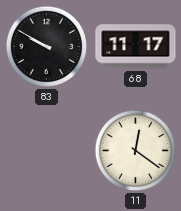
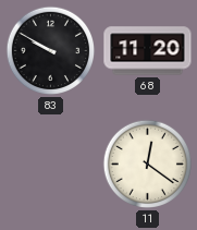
68: 11:17 -> 11:20 (148, 51)
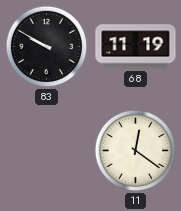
68: 11:20 -> 11:19 (136, 47)
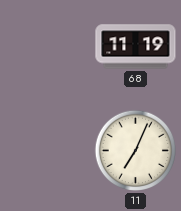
83: 9:50 -> none (47, 47)
11: 12:21 -> 7:04 (136, 151)
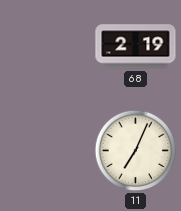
68: 11:19 -> 2:19 (136, 47)
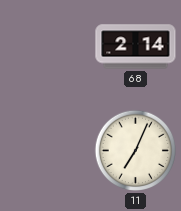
68: 2:19 -> 2:14 (136, 47)
